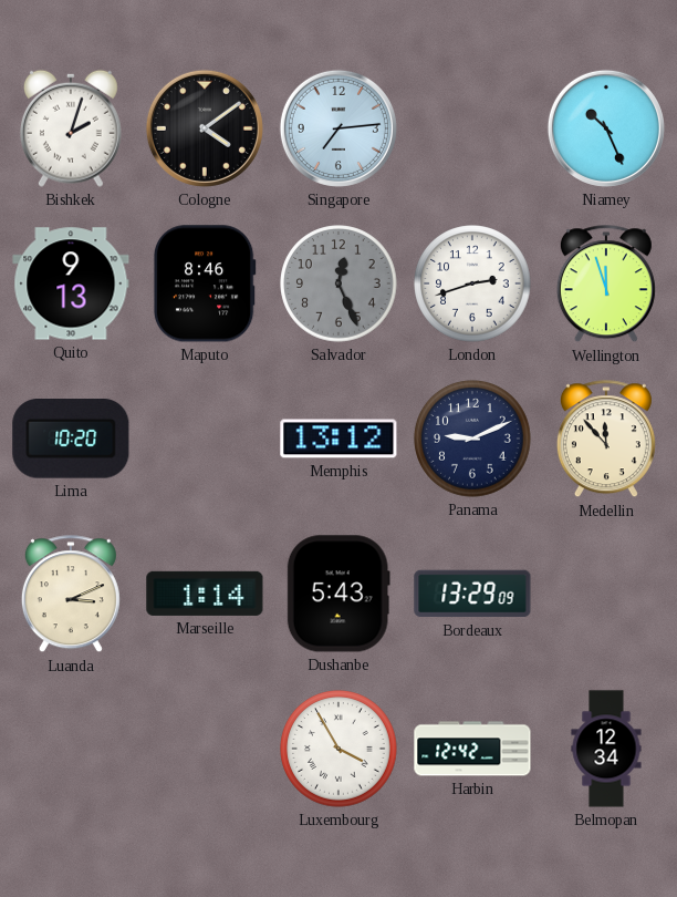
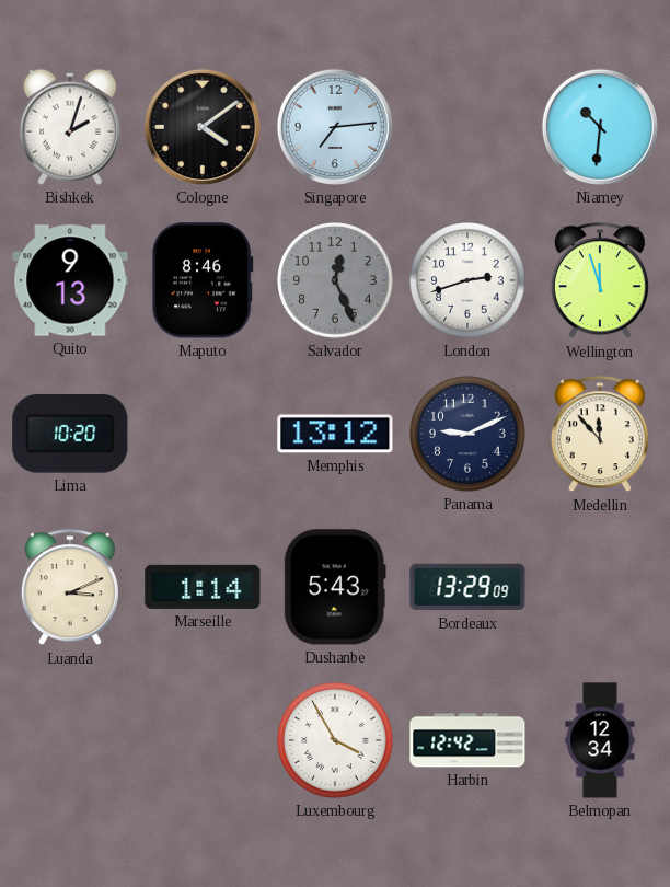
Niamey: 10:26 -> 10:31 (600, 127)
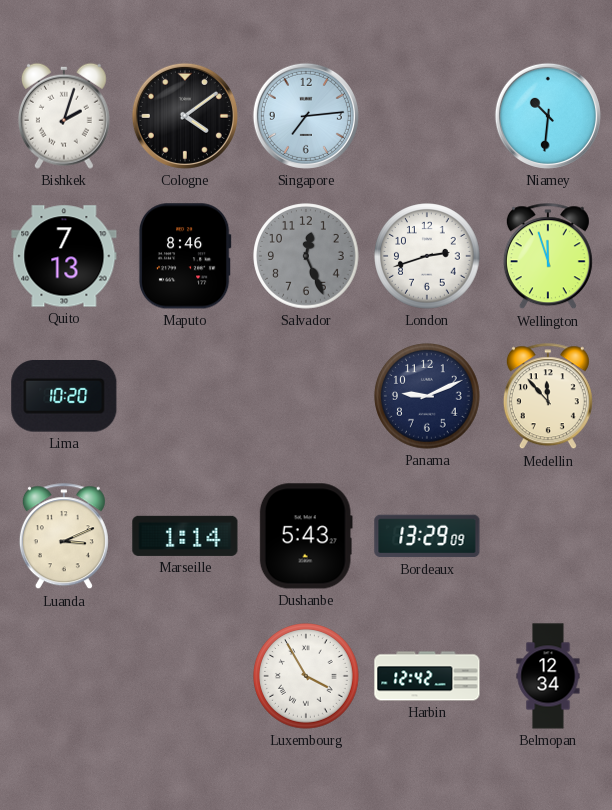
Quito: 9:13 -> 7:13 (64, 256)
Memphis: 13:12 -> none (335, 434)
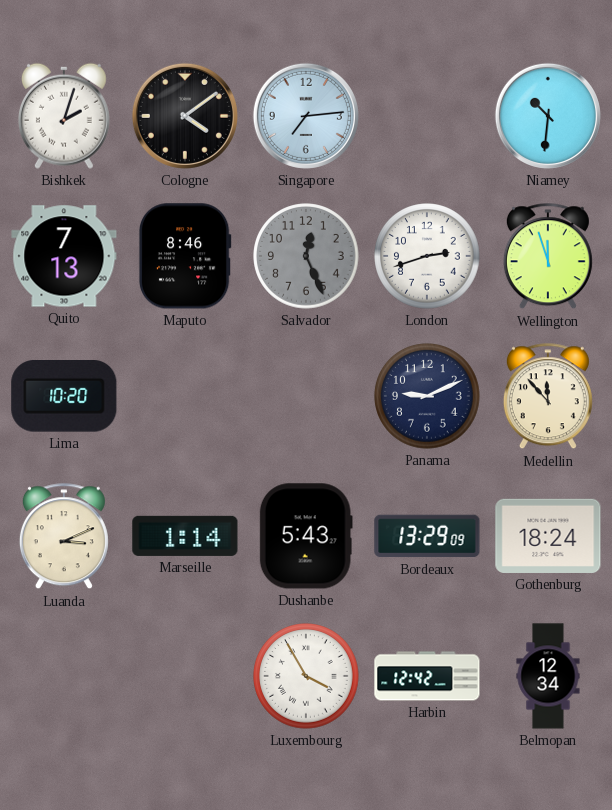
Gothenburg: none -> 18:24 (548, 536)
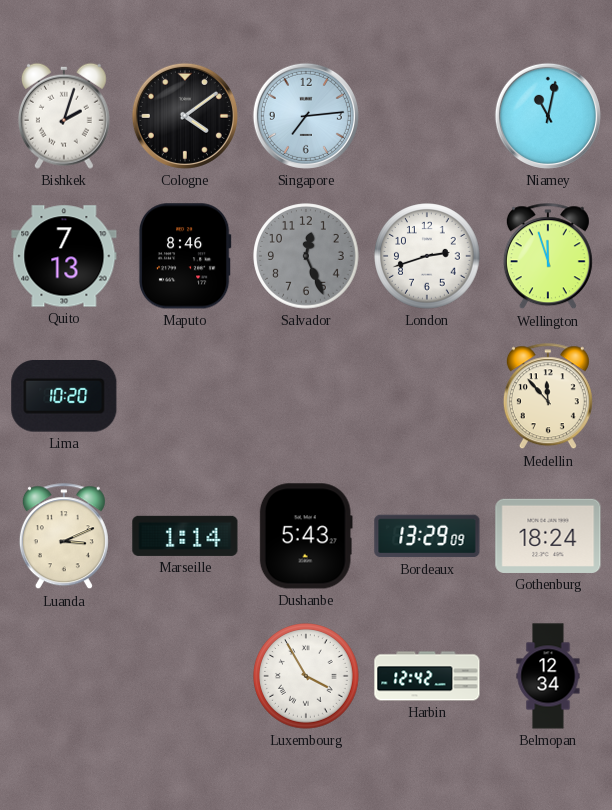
Niamey: 10:31 -> 11:02 (548, 116)
Panama: 9:11 -> none (427, 396)
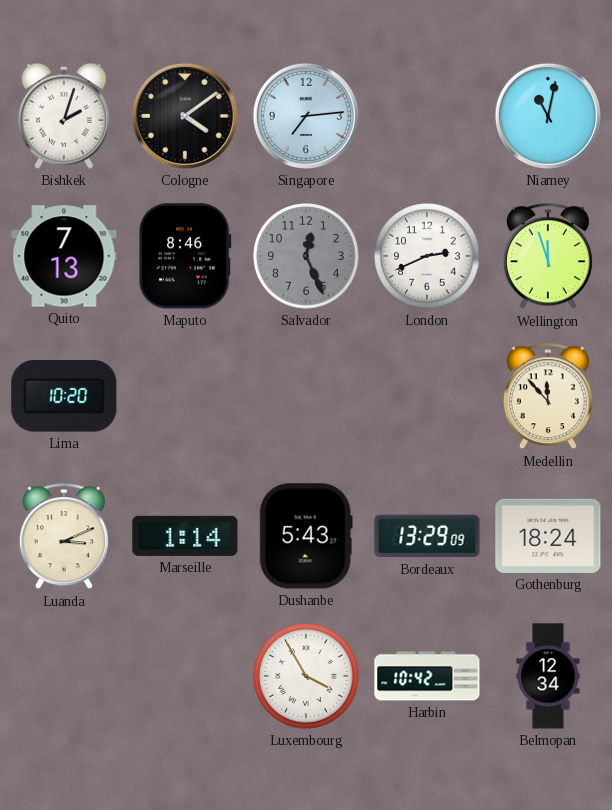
London: 2:42 -> 2:41 (427, 256)
Harbin: 12:42 -> 10:42 (427, 676)
